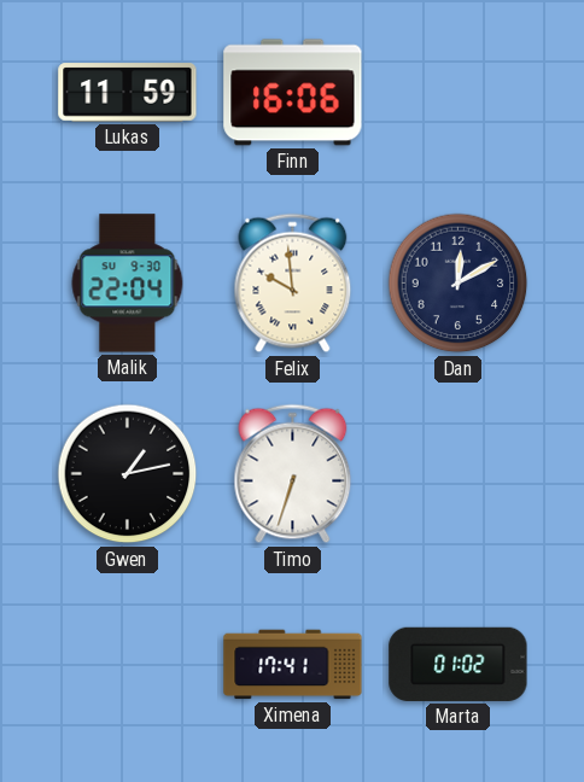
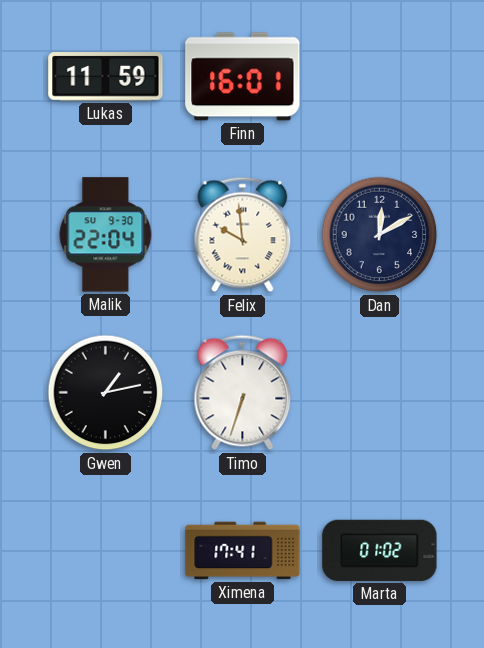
Finn: 16:06 -> 16:01 (243, 77)
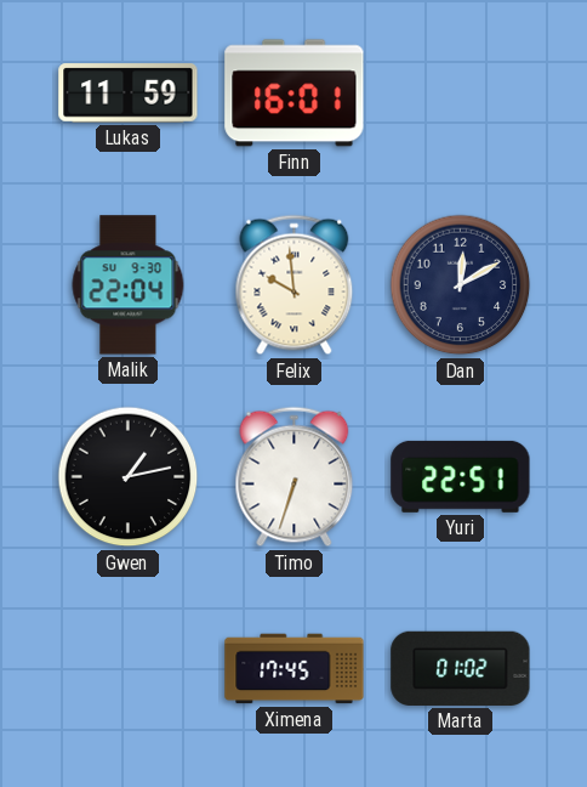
Yuri: none -> 22:51 (461, 476)
Ximena: 17:41 -> 17:45 (295, 669)
